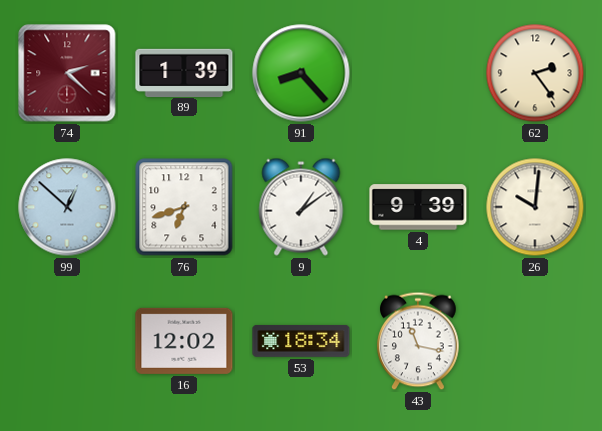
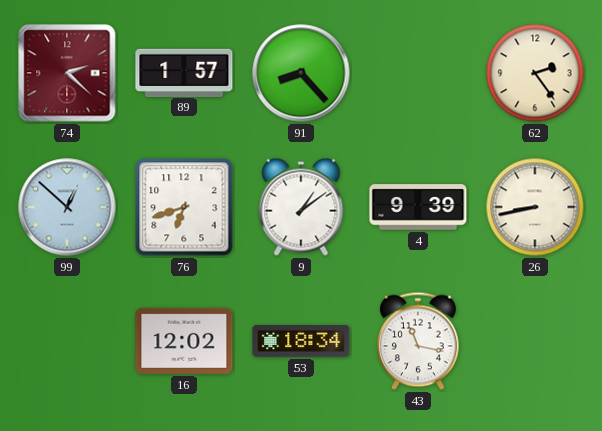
89: 1:39 -> 1:57 (184, 72)
26: 10:01 -> 8:43 (535, 207)
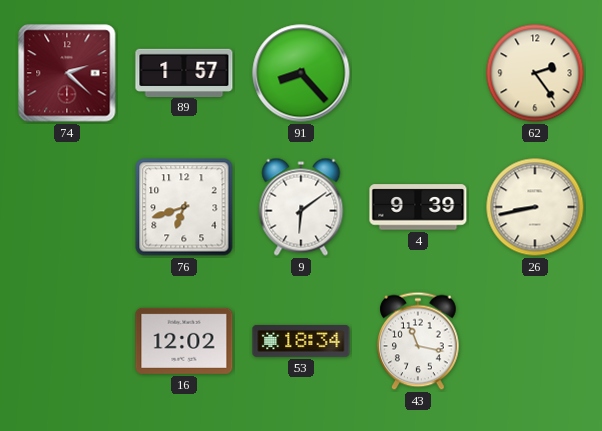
99: 12:52 -> none (67, 207)
9: 1:09 -> 6:09 (301, 207)
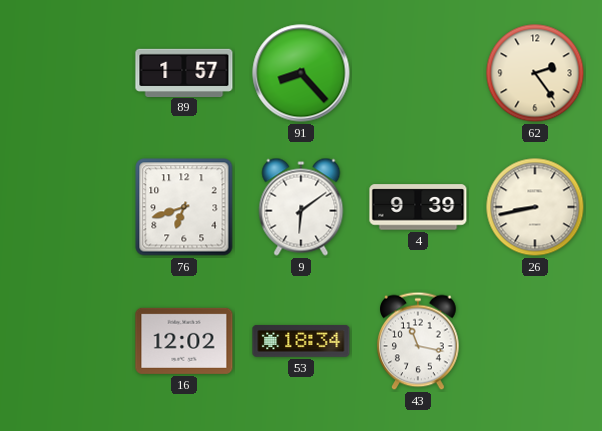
74: 2:22 -> none (67, 73)
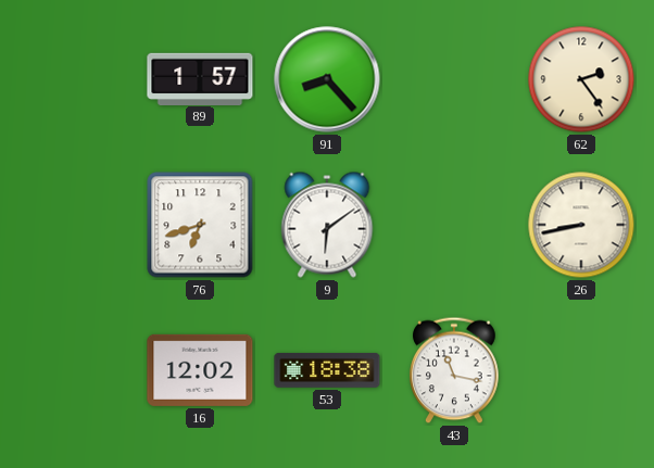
4: 9:39 -> none (418, 207)
53: 18:34 -> 18:38 (327, 370)
